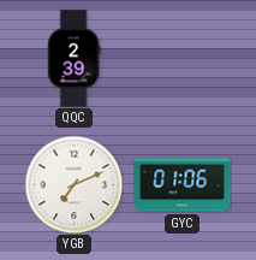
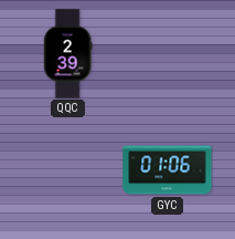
YGB: 7:11 -> none (73, 184)
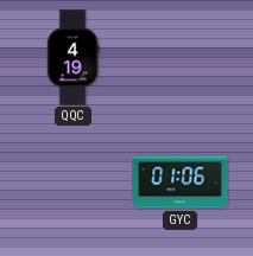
QQC: 2:39 -> 4:19 (72, 58)
